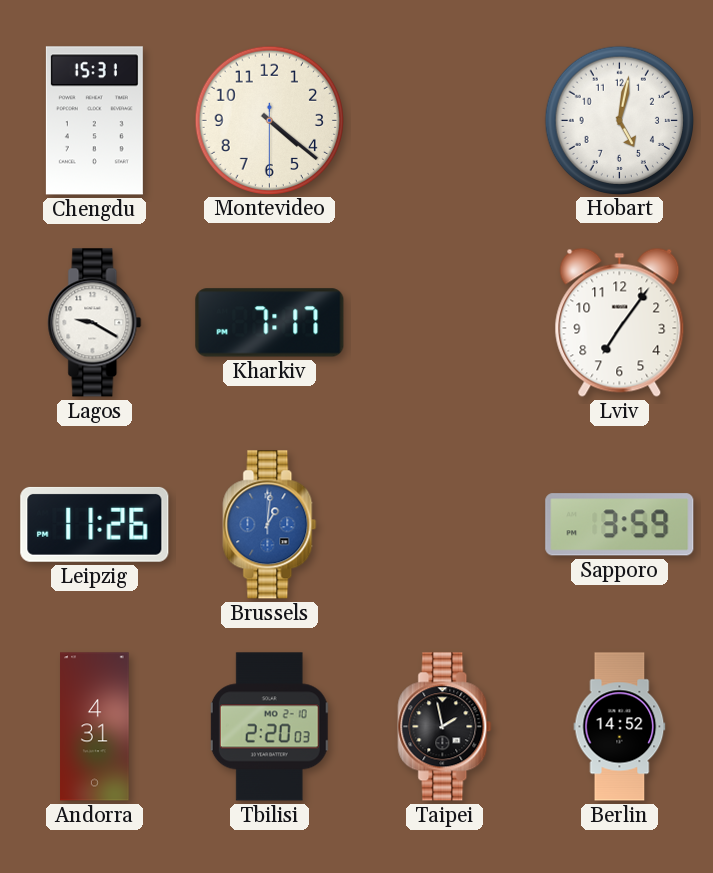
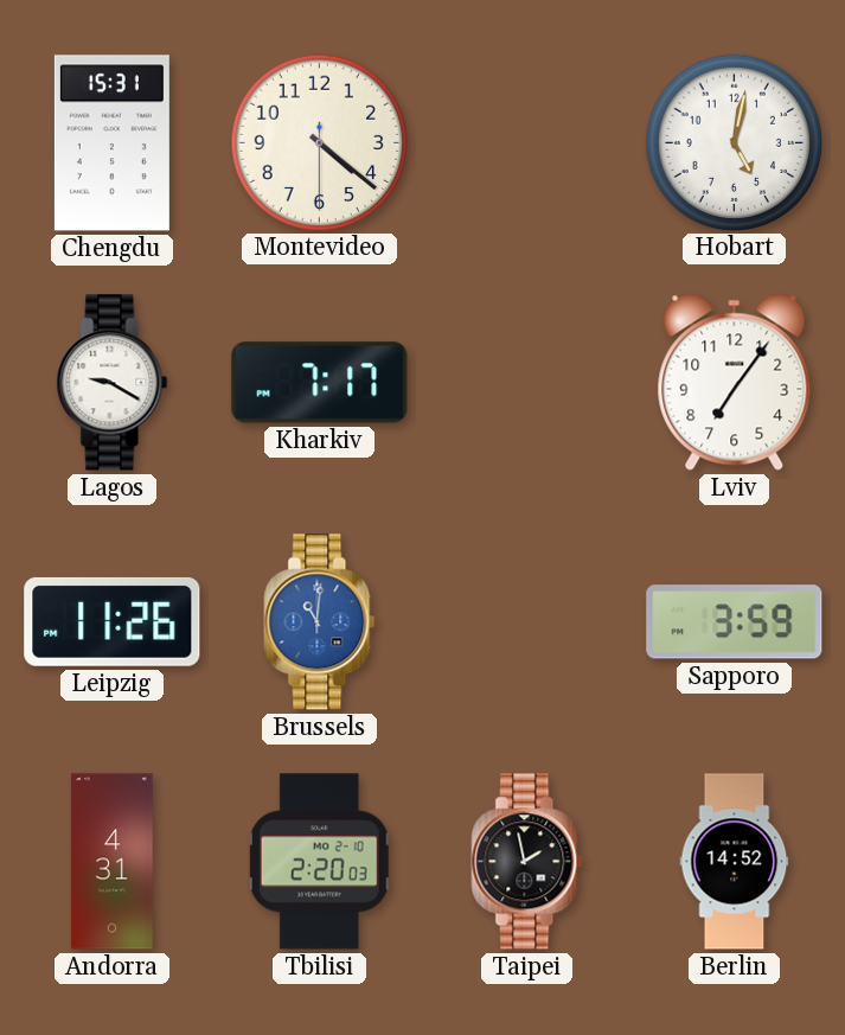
Brussels: 1:01 -> 11:01 (320, 622)
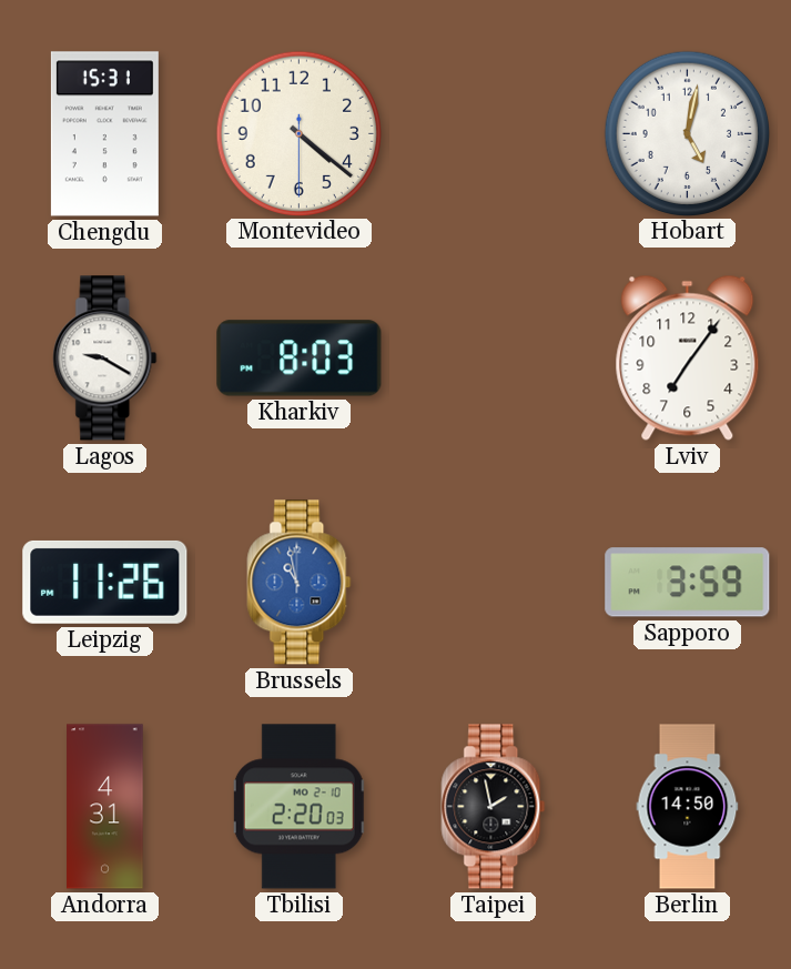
Kharkiv: 7:17 -> 8:03 (300, 359)
Brussels: 11:01 -> 10:58 (300, 583)
Berlin: 14:52 -> 14:50 (688, 807)
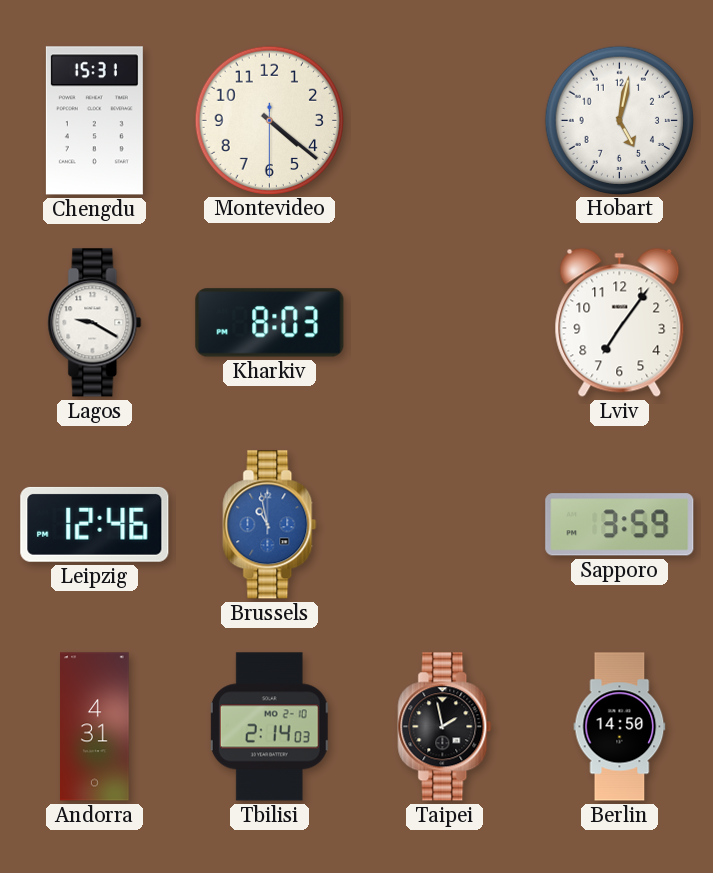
Leipzig: 11:26 -> 12:46 (95, 524)
Tbilisi: 2:20 -> 2:14 (270, 727)
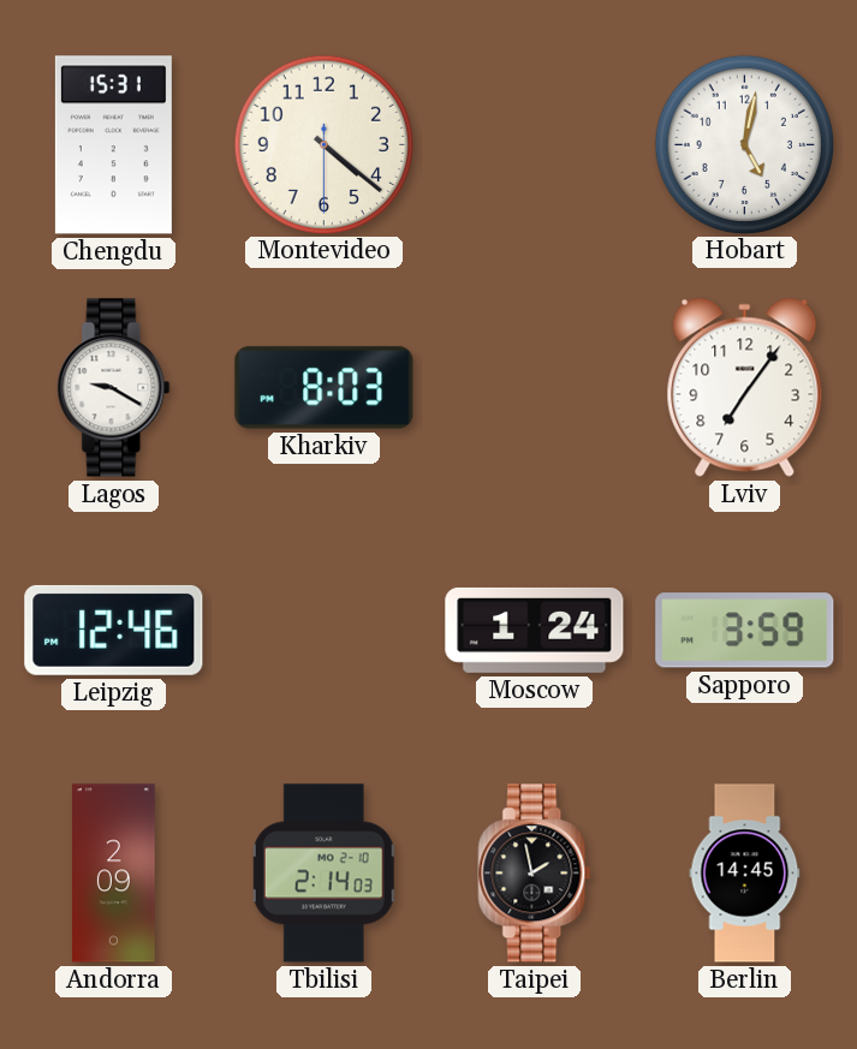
Brussels: 10:58 -> none (270, 525)
Moscow: none -> 1:24 (535, 630)
Andorra: 4:31 -> 2:09 (114, 874)
Berlin: 14:50 -> 14:45 (745, 874)
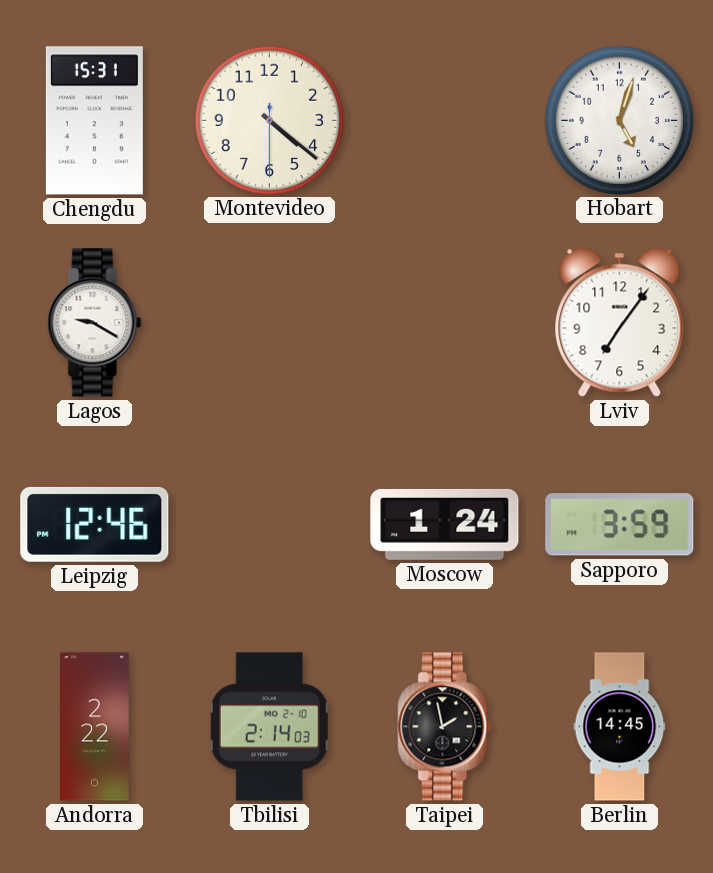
Hobart: 5:02 -> 5:03 (619, 120)
Kharkiv: 8:03 -> none (325, 388)
Andorra: 2:09 -> 2:22 (95, 727)
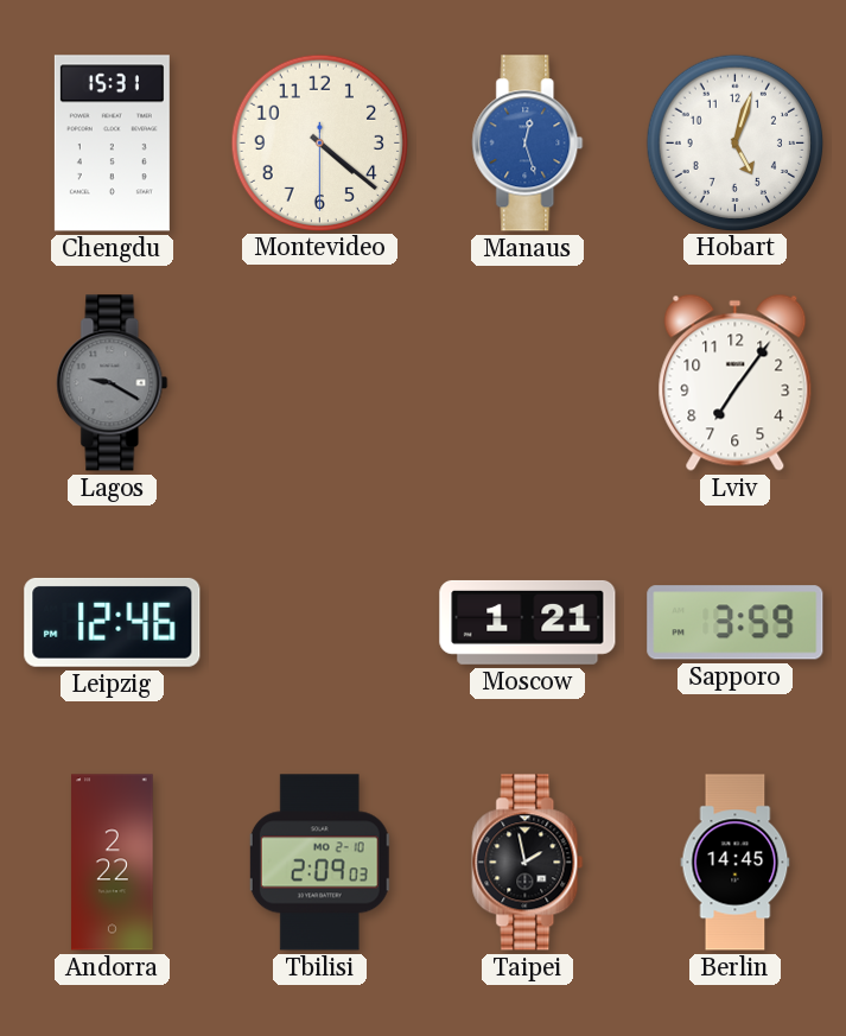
Manaus: none -> 12:27 (528, 144)
Lagos dial: white -> grey (113, 383)
Moscow: 1:24 -> 1:21 (528, 622)
Tbilisi: 2:14 -> 2:09 (320, 863)
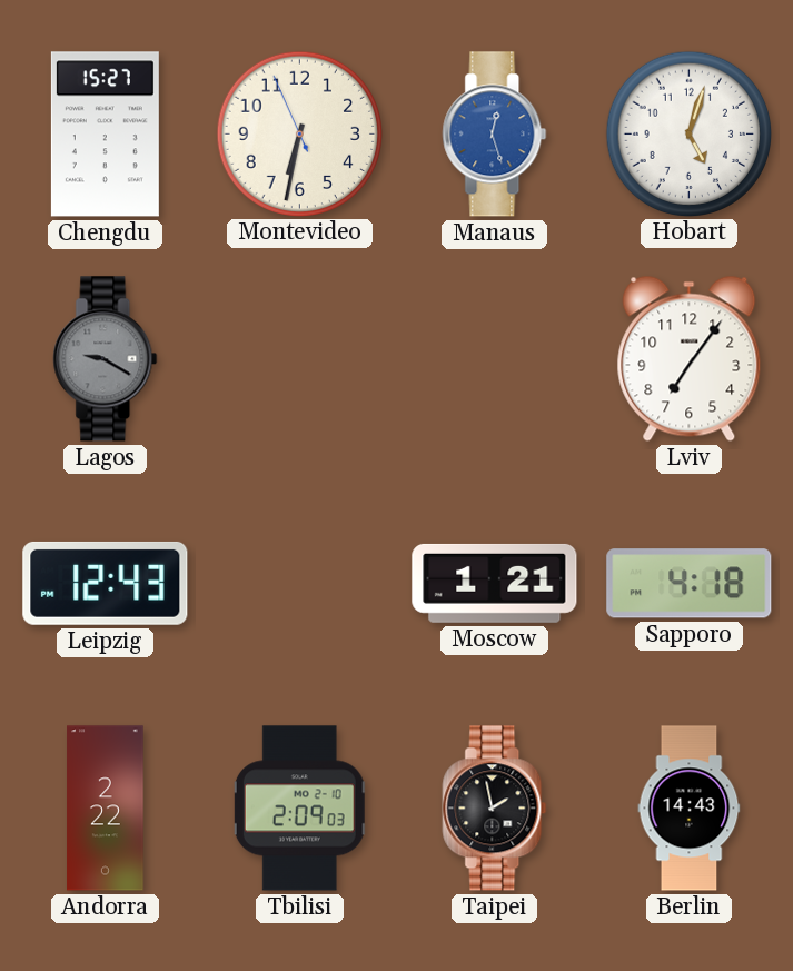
Chengdu: 15:31 -> 15:27 (105, 135)
Montevideo: 4:21 -> 6:31 (299, 133)
Leipzig: 12:46 -> 12:43 (106, 583)
Sapporo: 3:59 -> 4:18 (690, 584)
Berlin: 14:45 -> 14:43 (690, 809)
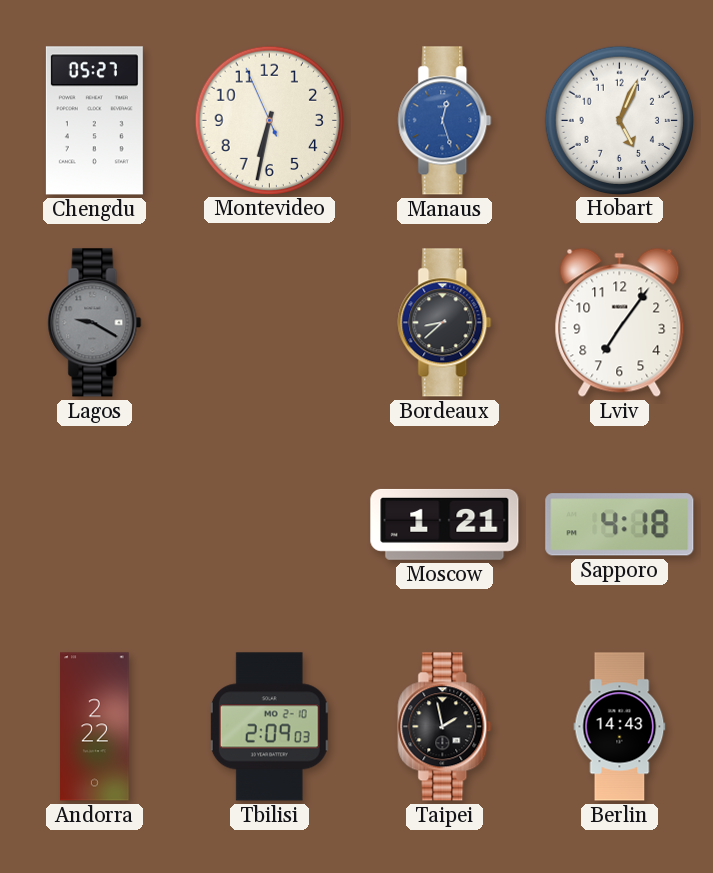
Chengdu: 15:27 -> 05:27 (94, 121)
Hobart: 5:03 -> 5:04 (619, 120)
Bordeaux: none -> 8:38 (445, 323)
Leipzig: 12:43 -> none (106, 583)
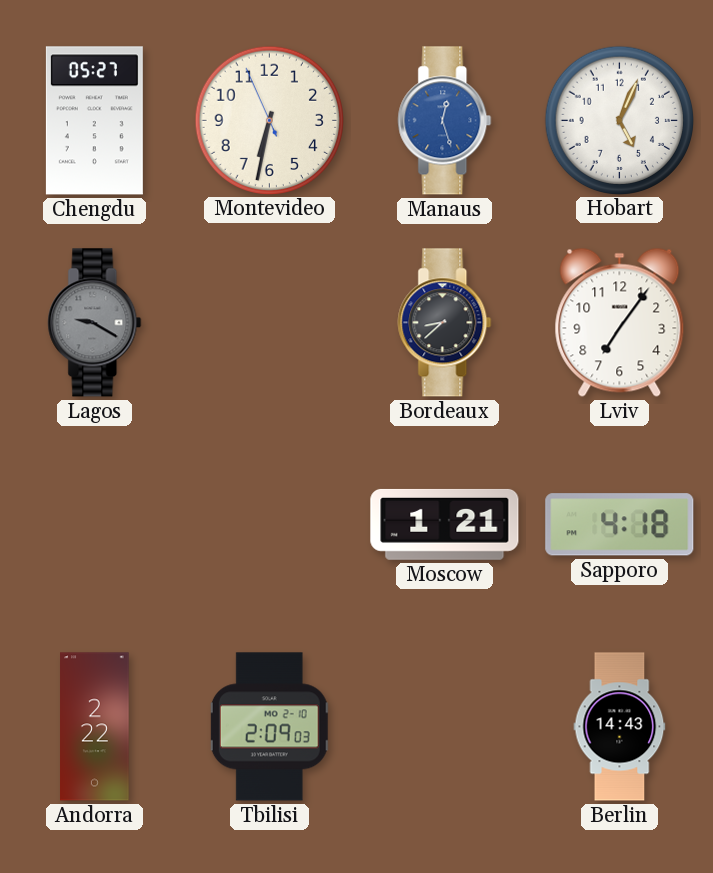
Taipei: 1:58 -> none (445, 727)
